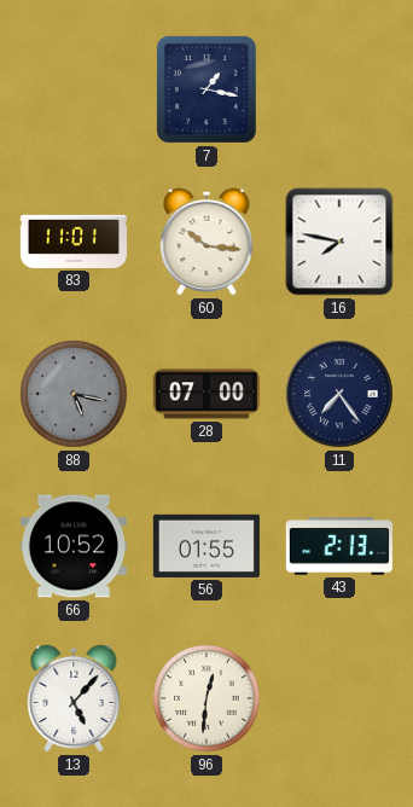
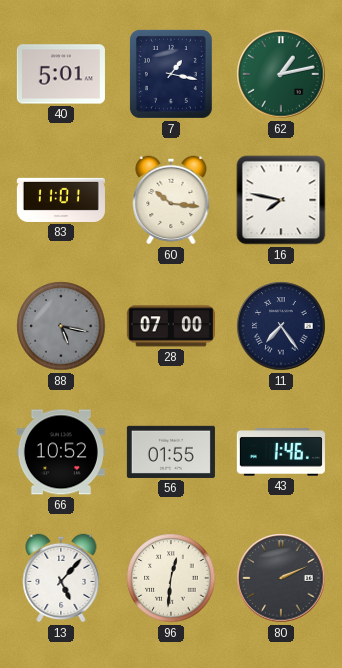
40: none -> 5:01 (61, 74)
62: none -> 1:13 (281, 74)
43: 2:13 -> 1:46 (281, 452)
80: none -> 2:11 (281, 578)
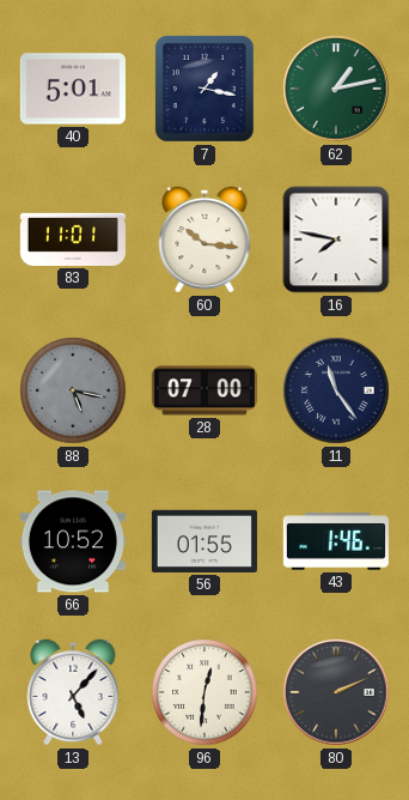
11: 7:24 -> 11:24 (336, 390)
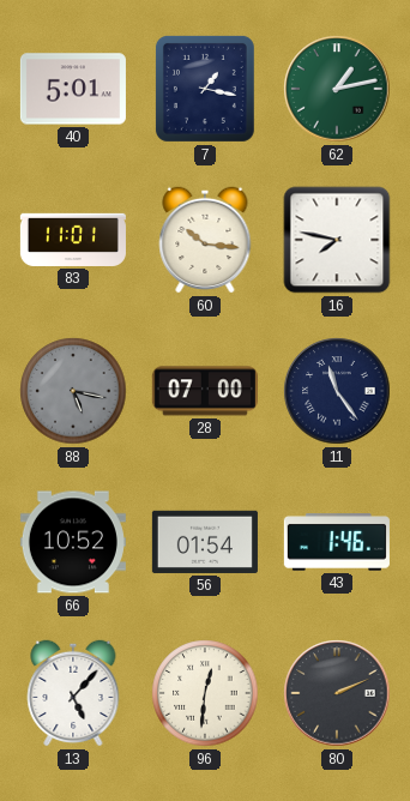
56: 01:55 -> 01:54 (205, 542)
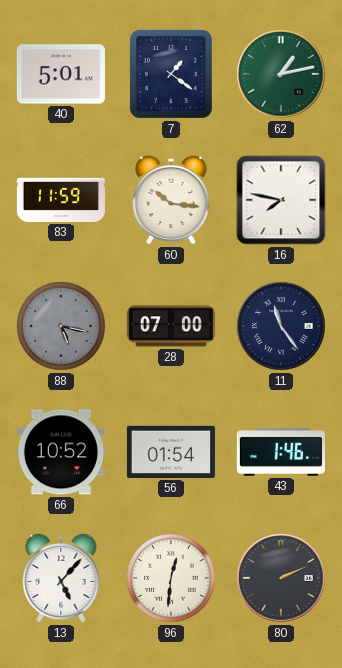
7: 1:17 -> 1:21 (171, 74)
83: 11:01 -> 11:59 (61, 200)
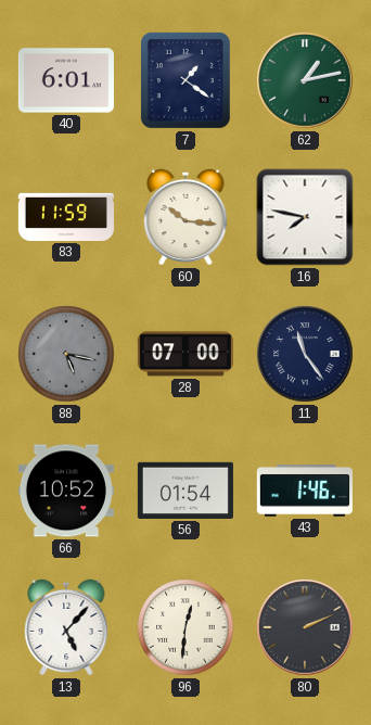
40: 5:01 -> 6:01 (66, 80)
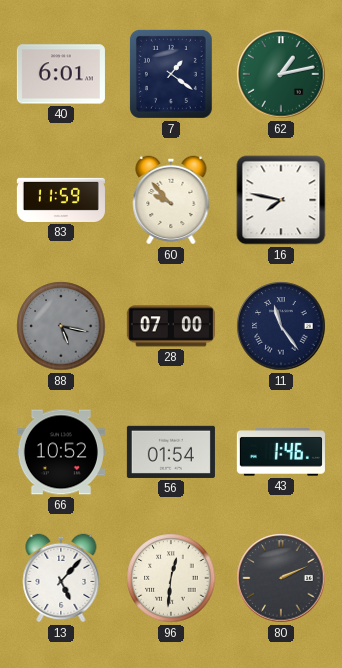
60: 10:16 -> 9:53 (171, 200)
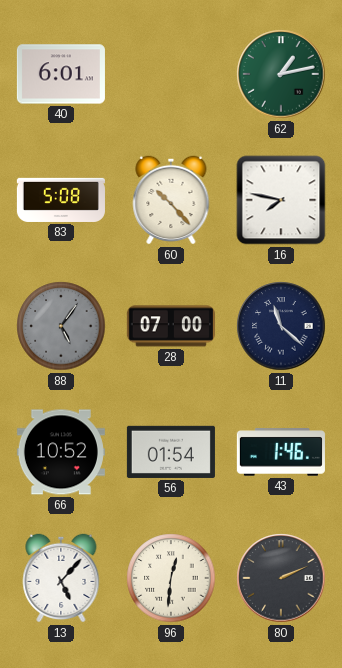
7: 1:21 -> none (171, 74)
83: 11:59 -> 5:08 (61, 200)
60: 9:53 -> 10:23 (171, 200)
88: 5:17 -> 5:06 (61, 326)
11: 11:24 -> 11:22 (281, 326)
